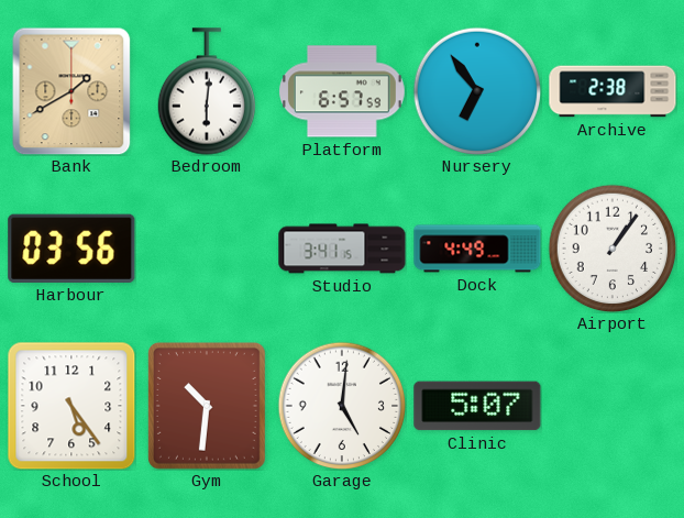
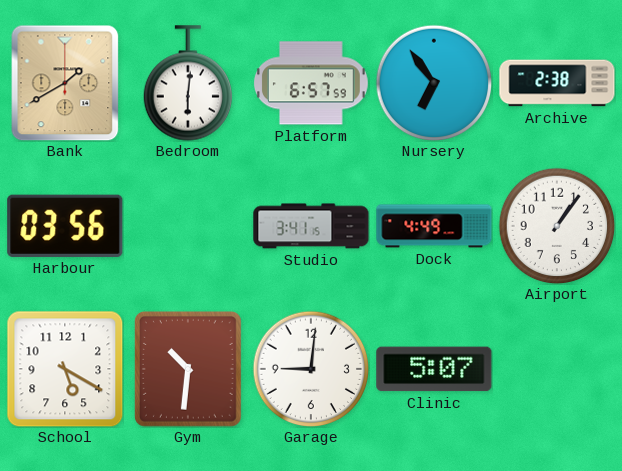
School: 5:24 -> 5:20 (65, 369)
Garage: 5:01 -> 9:01 (311, 369)
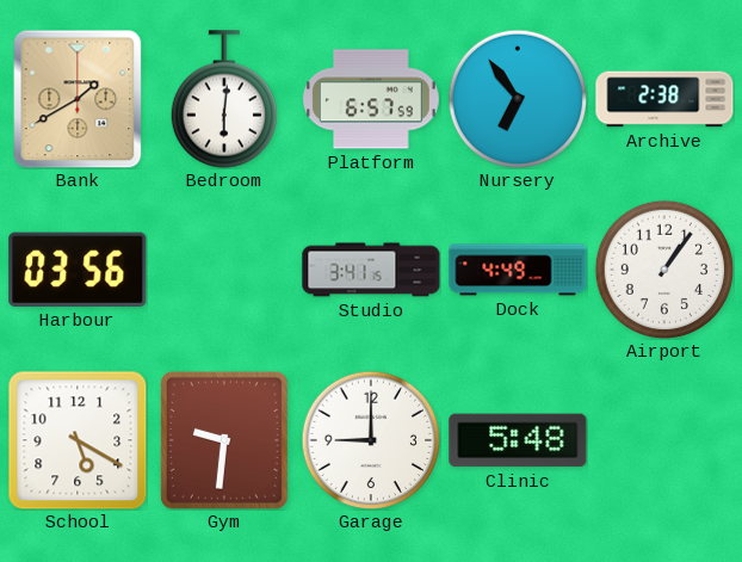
Gym: 10:31 -> 9:31 (224, 440)
Garage: 9:01 -> 9:00 (371, 440)
Clinic: 5:07 -> 5:48 (518, 440)
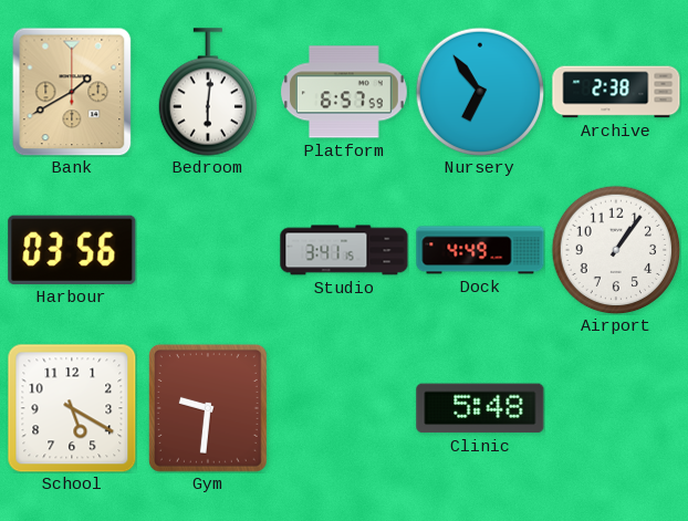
Garage: 9:00 -> none (371, 440)
